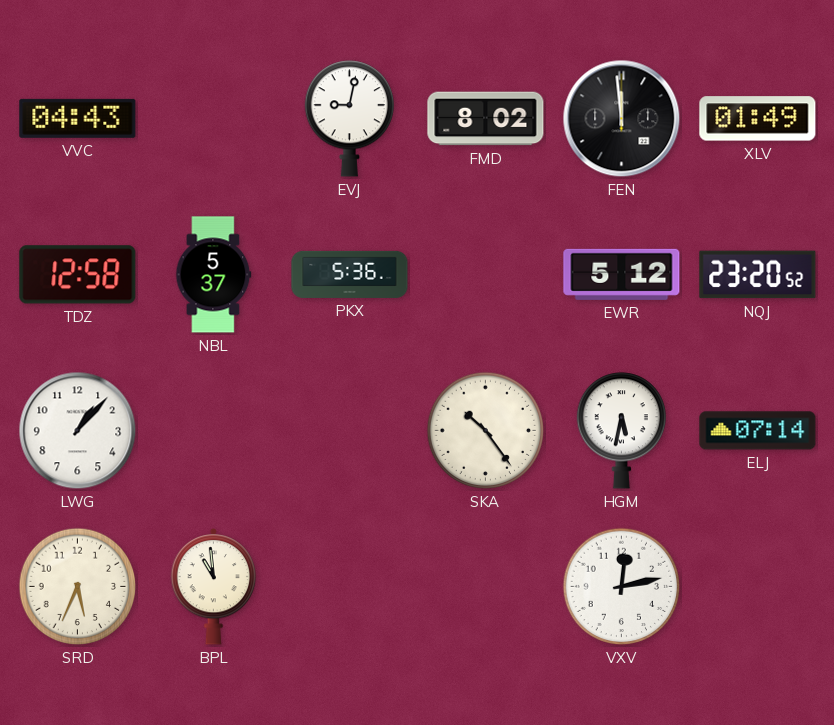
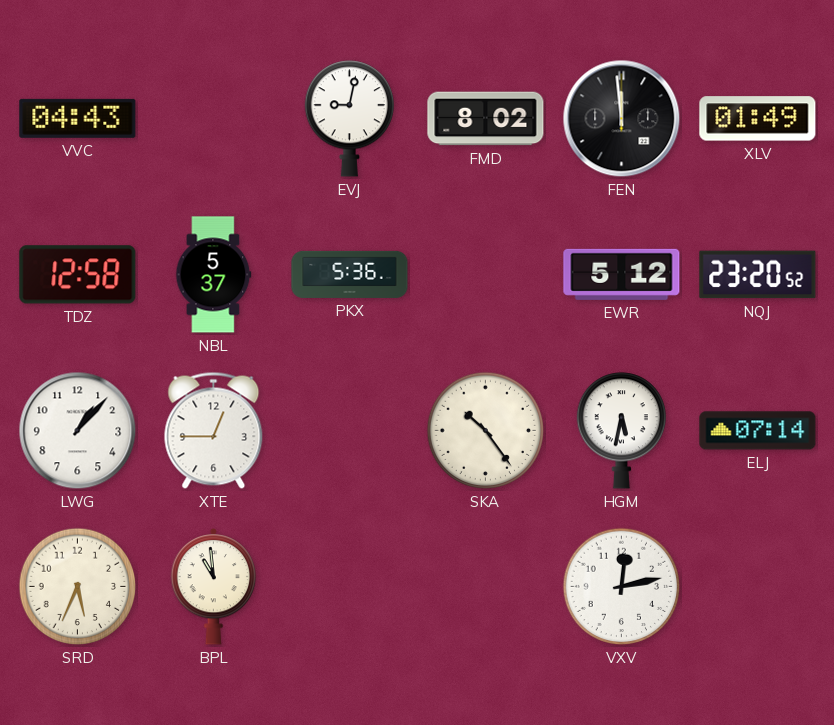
XTE: none -> 12:45 (214, 430)
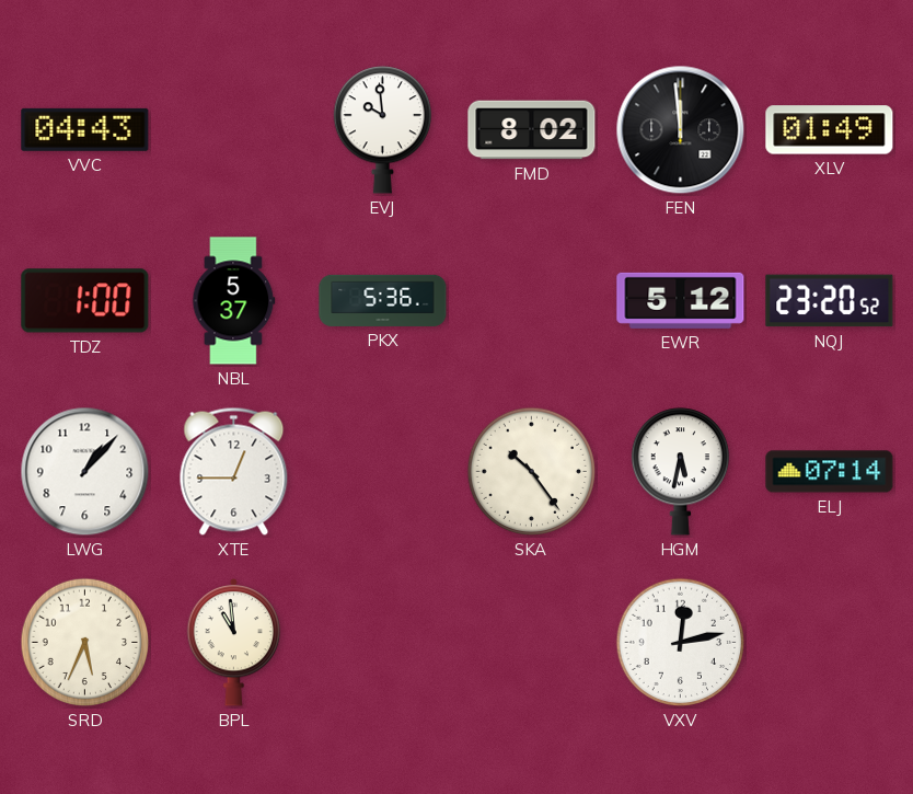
EVJ: 9:02 -> 9:59 (382, 130)
TDZ: 12:58 -> 1:00 (85, 301)
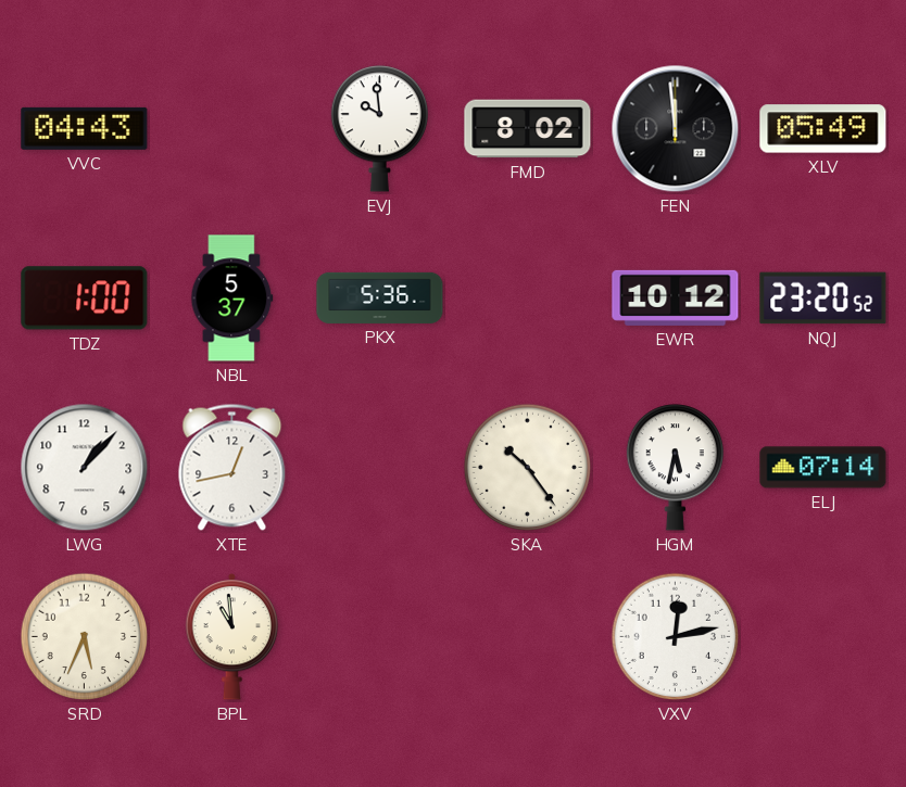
XLV: 01:49 -> 05:49 (823, 129)
EWR: 5:12 -> 10:12 (676, 297)
XTE: 12:45 -> 12:43 (232, 467)
